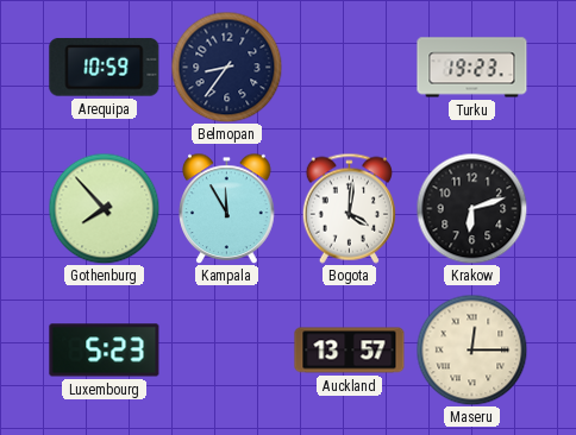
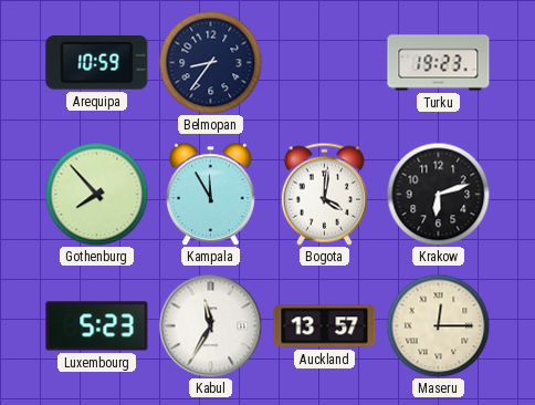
Kabul: none -> 11:35 (210, 325)
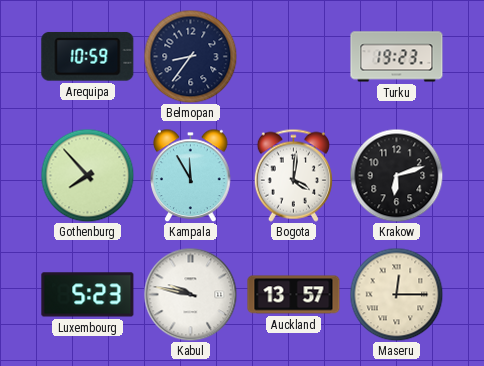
Kabul: 11:35 -> 9:47 (190, 294)
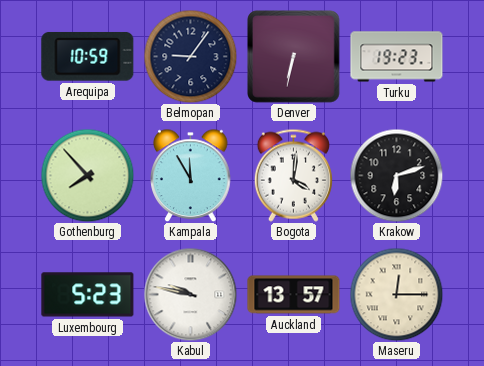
Belmopan: 8:36 -> 9:06 (190, 56)
Denver: none -> 6:32 (294, 57)
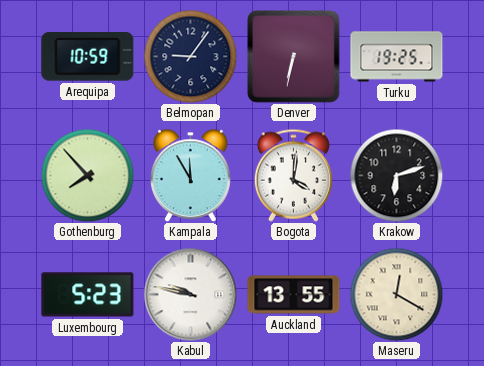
Turku: 19:23 -> 19:25 (397, 57)
Auckland: 13:57 -> 13:55 (294, 295)
Maseru: 12:15 -> 12:20 (396, 294)
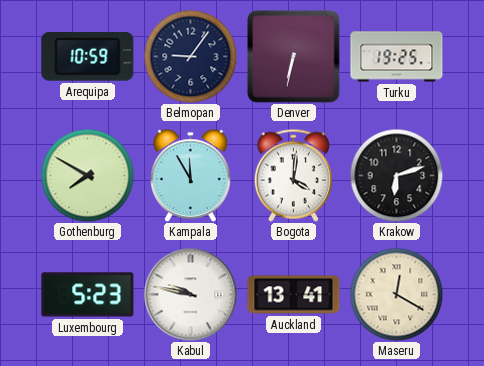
Gothenburg: 7:53 -> 7:50 (87, 175)
Auckland: 13:55 -> 13:41 (294, 295)
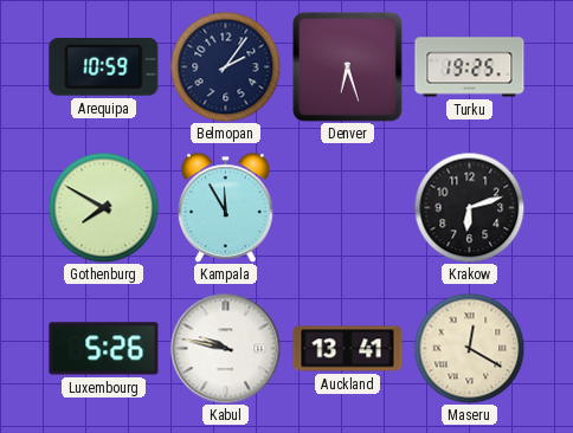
Belmopan: 9:06 -> 2:06 (225, 66)
Denver: 6:32 -> 6:27 (348, 67)
Bogota: 4:01 -> none (293, 175)
Luxembourg: 5:23 -> 5:26 (104, 349)
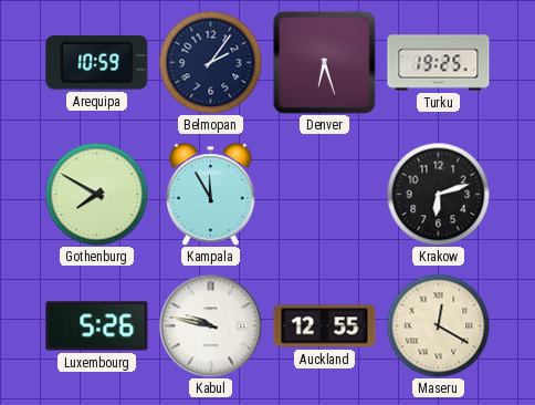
Auckland: 13:41 -> 12:55 (325, 326)
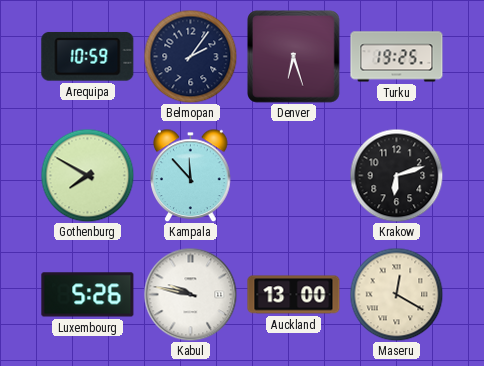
Kampala: 11:55 -> 11:53 (191, 175)
Auckland: 12:55 -> 13:00 (294, 295)
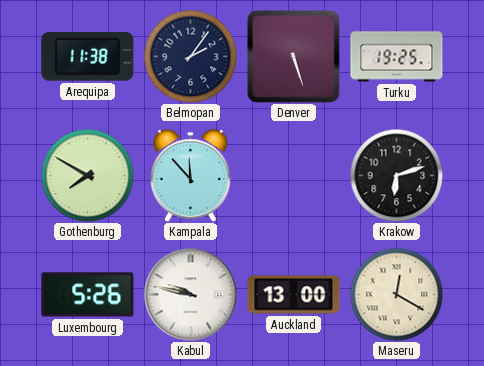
Arequipa: 10:59 -> 11:38 (88, 57)
Denver: 6:27 -> 5:27 (294, 57)
